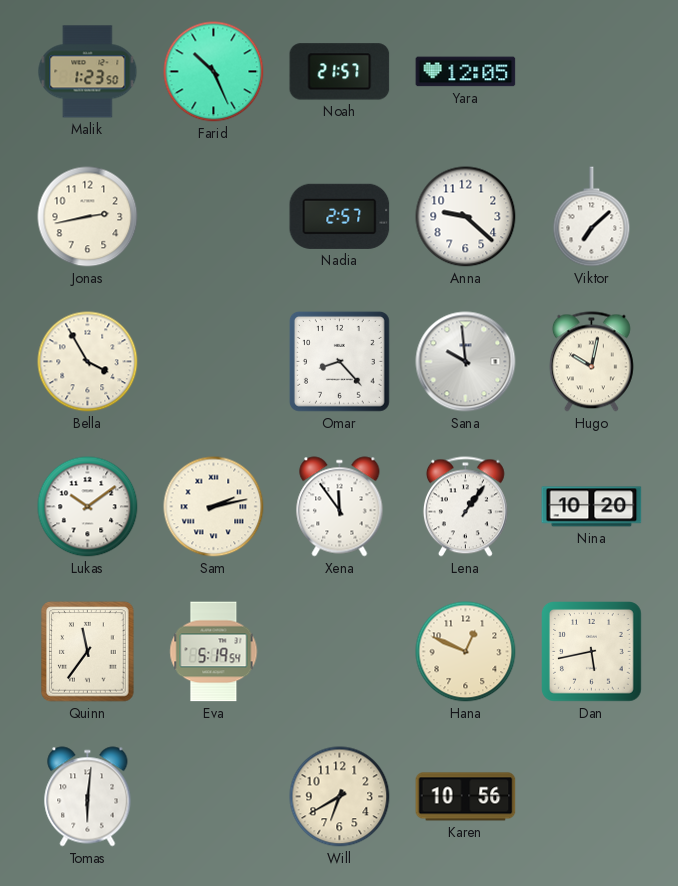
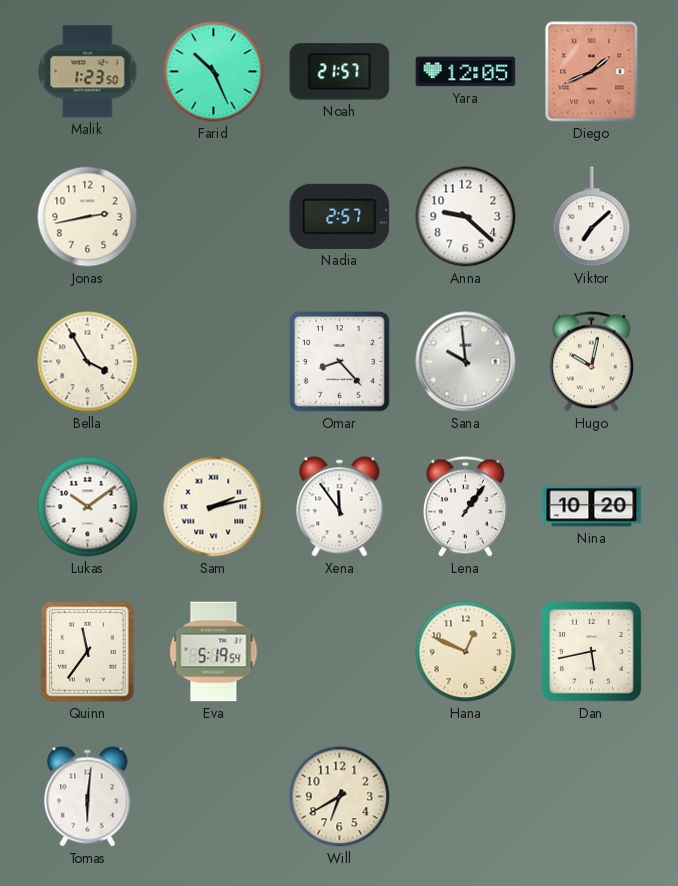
Diego: none -> 1:41 (592, 72)
Karen: 10:56 -> none (466, 797)
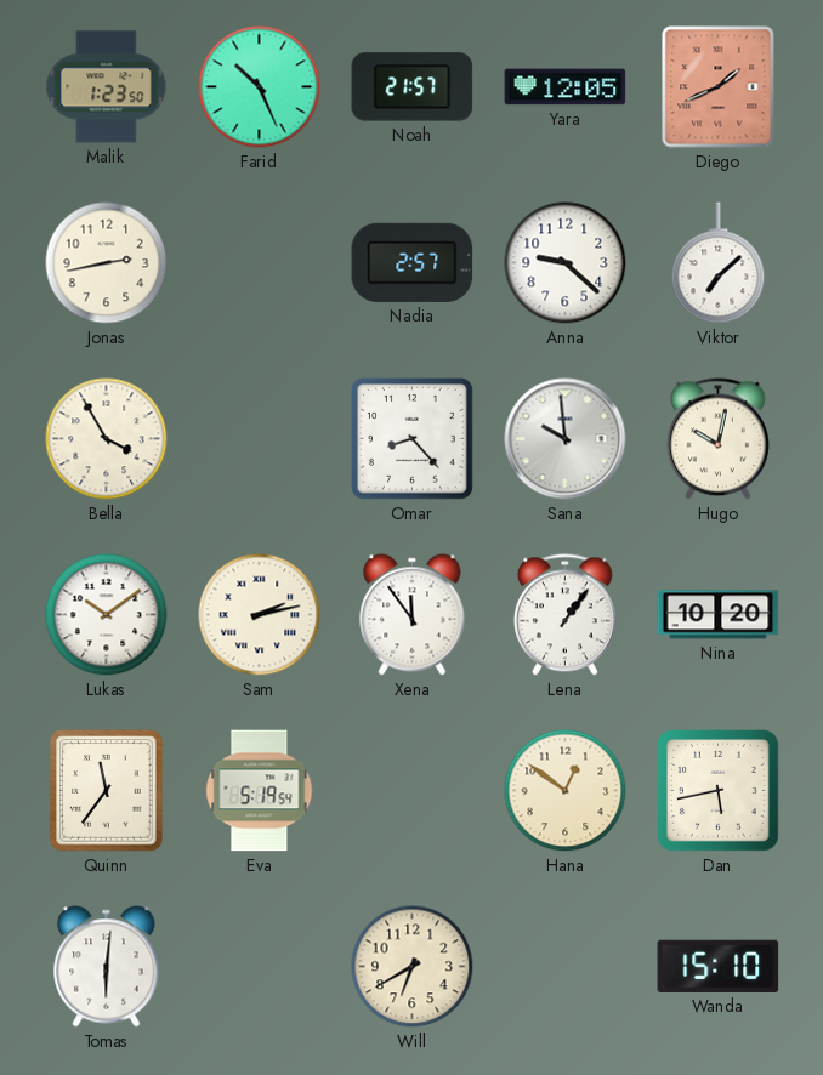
Hana: 12:49 -> 12:51 (566, 791)
Wanda: none -> 15:10 (719, 966)
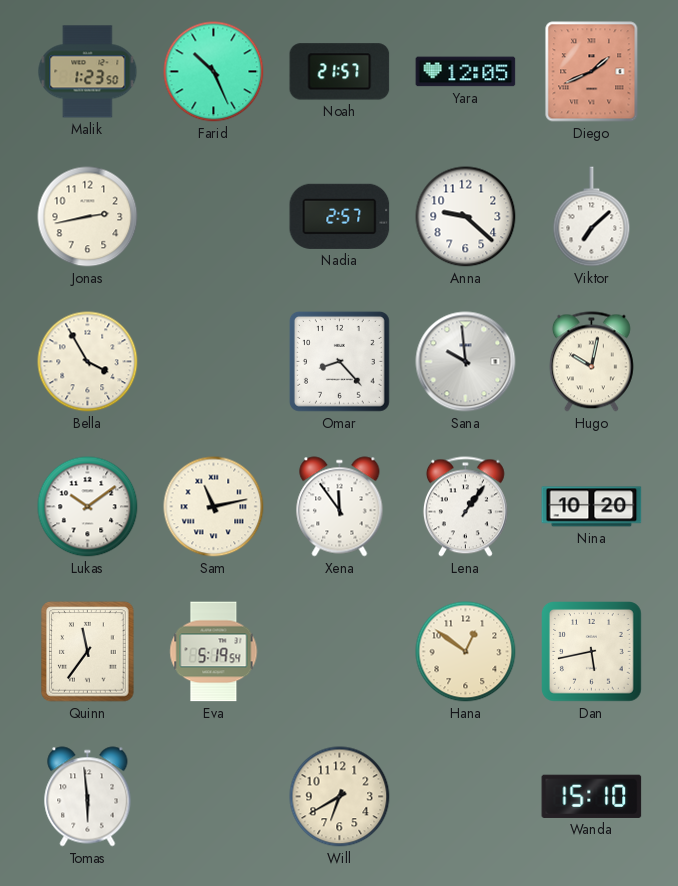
Sam: 2:13 -> 11:13 (214, 507)
Tomas: 6:01 -> 5:59 (88, 797)
